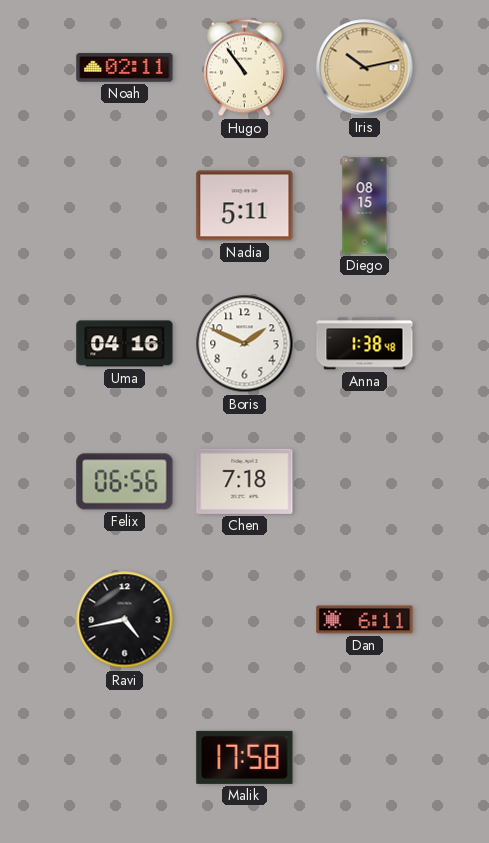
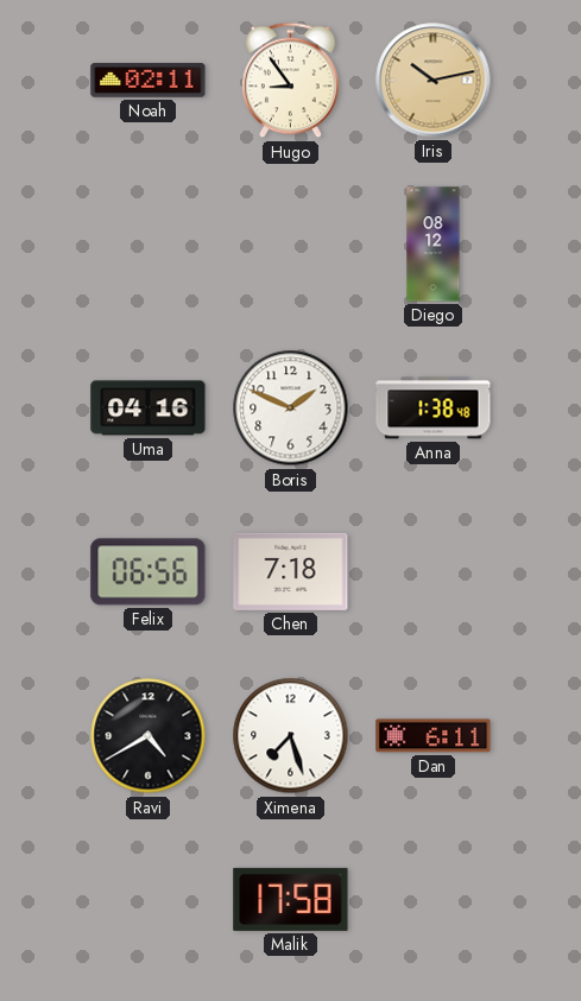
Hugo: 10:54 -> 8:54 (291, 81)
Nadia: 5:11 -> none (245, 206)
Diego: 08:15 -> 08:12 (434, 245)
Ravi: 4:43 -> 4:40 (149, 736)
Ximena: none -> 7:27 (291, 736)
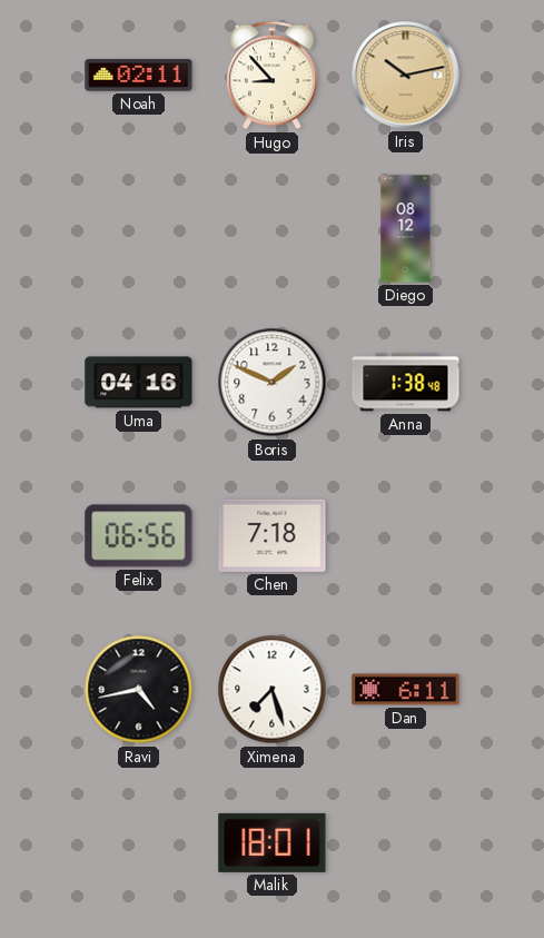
Hugo: 8:54 -> 8:53 (273, 76)
Ravi: 4:40 -> 4:43 (139, 690)
Malik: 17:58 -> 18:01 (273, 842)
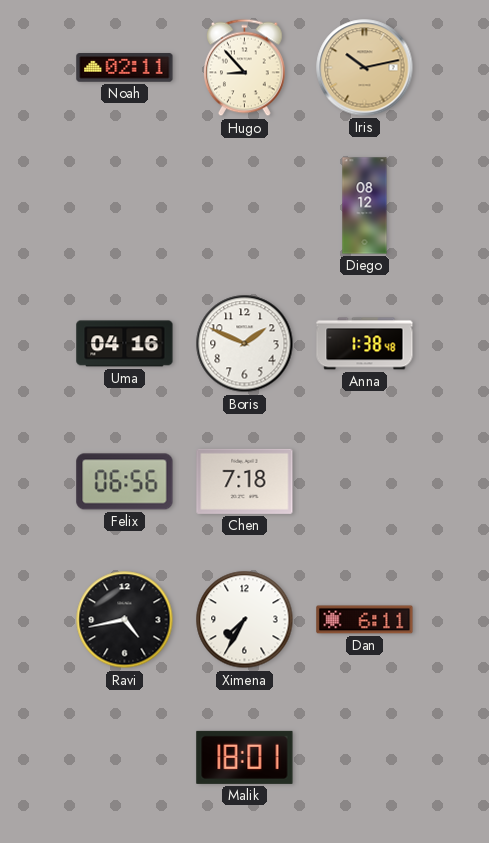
Ximena: 7:27 -> 7:35 (245, 620)
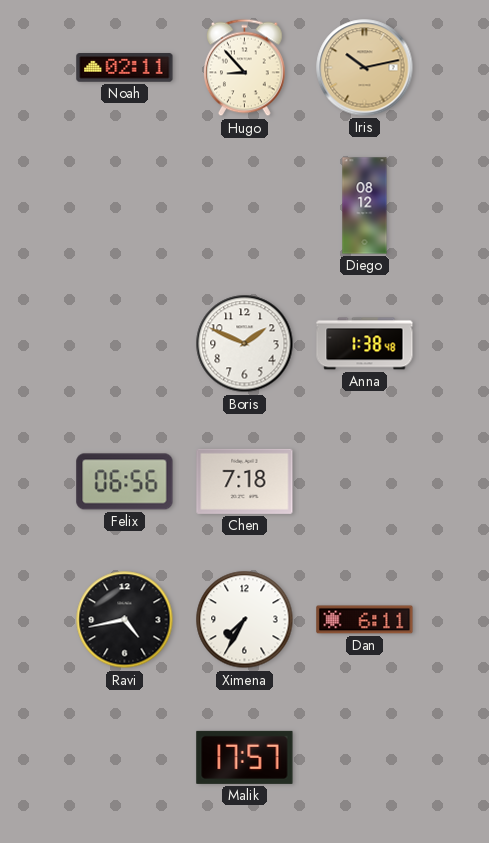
Uma: 04:16 -> none (125, 344)
Malik: 18:01 -> 17:57 (245, 757)
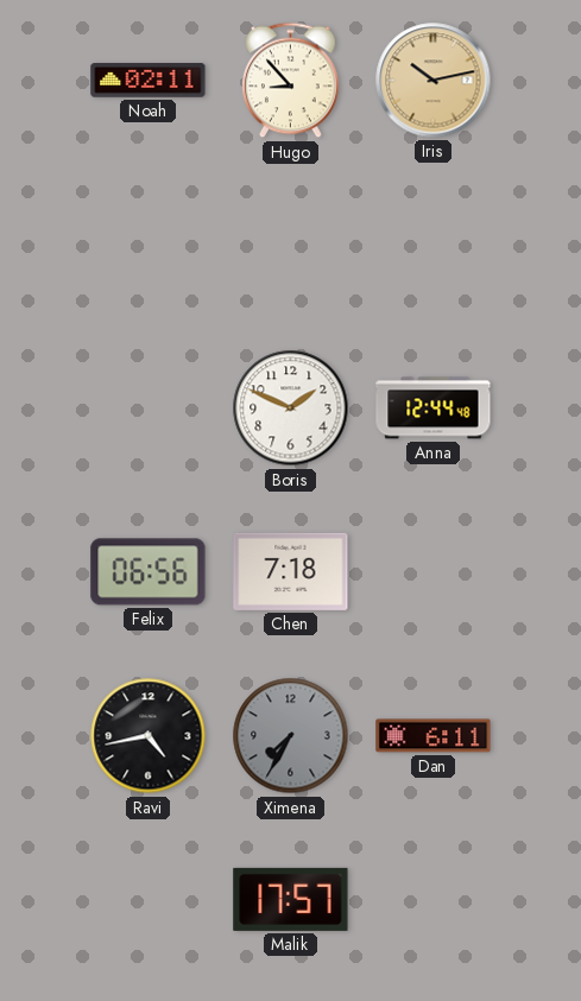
Diego: 08:12 -> none (365, 206)
Anna: 1:38 -> 12:44 (434, 408)
Ximena dial: white -> grey (291, 736)
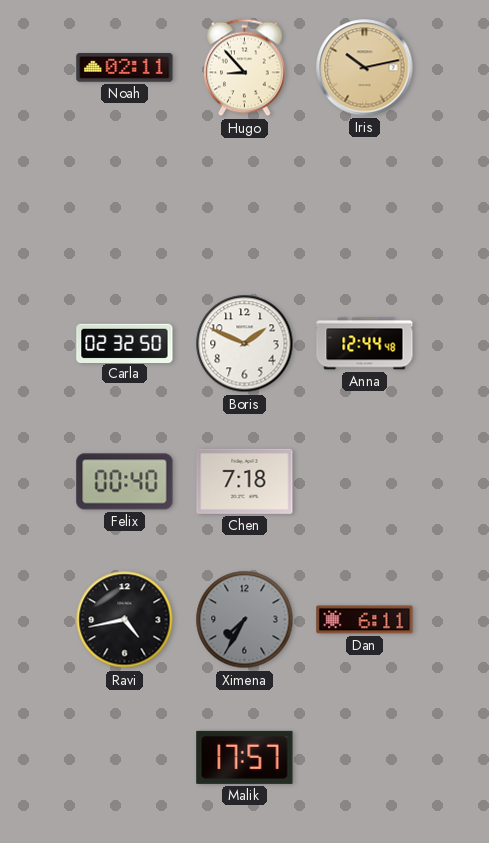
Carla: none -> 02:32 (125, 343)
Felix: 06:56 -> 00:40 (125, 482)
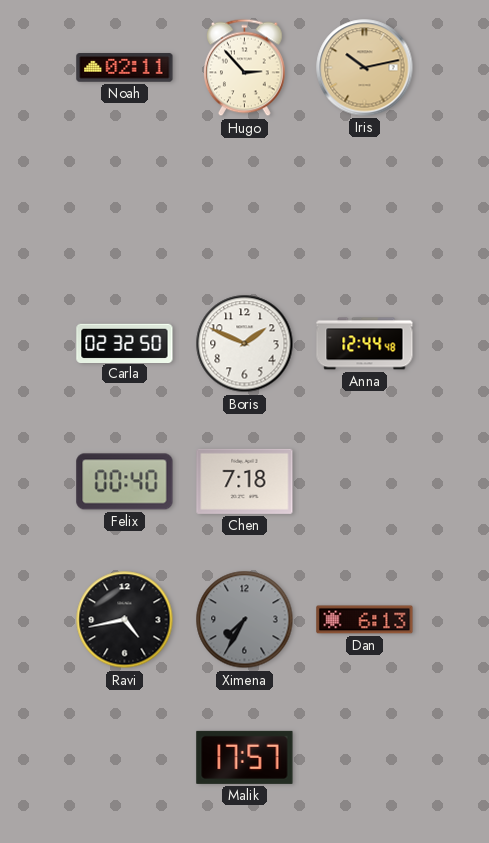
Hugo: 8:53 -> 2:53 (245, 68)
Dan: 6:11 -> 6:13 (365, 620)
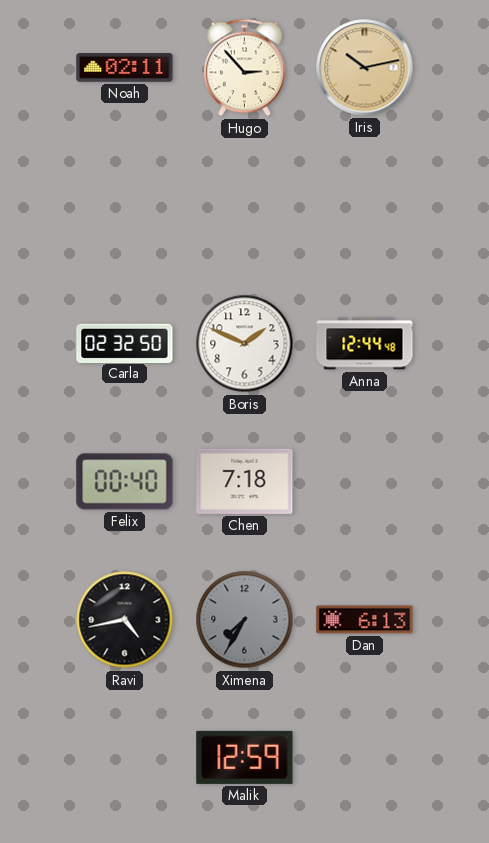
Malik: 17:57 -> 12:59 (245, 757)
